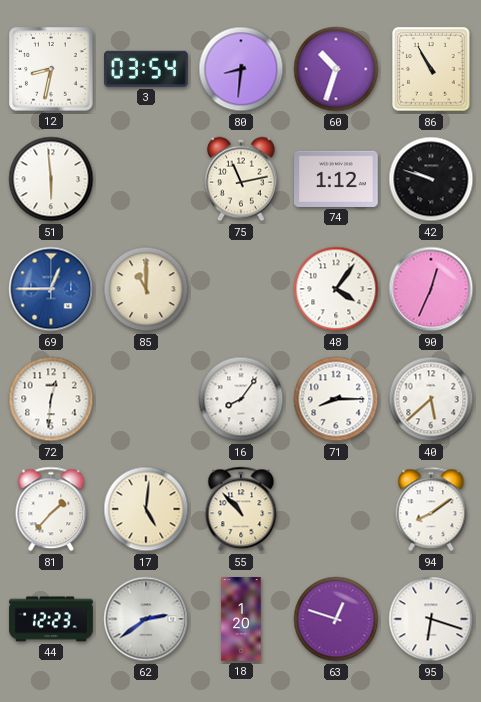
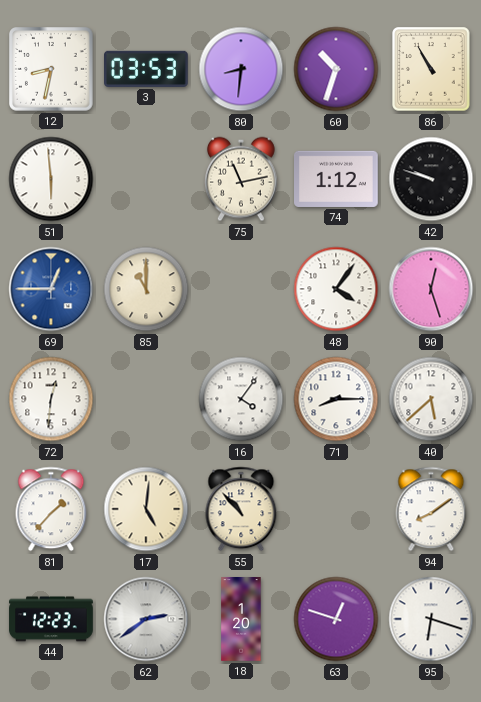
3: 03:54 -> 03:53 (147, 69)
90: 12:34 -> 12:27 (431, 289)
16: 8:06 -> 4:06 (241, 399)
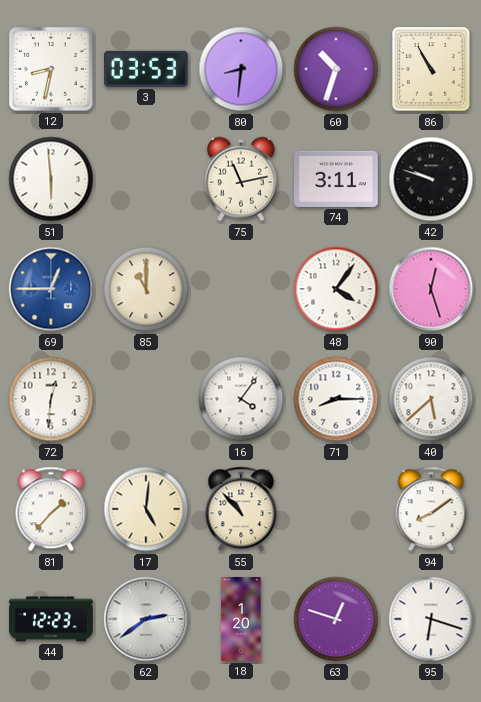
74: 1:12 -> 3:11 (337, 179)
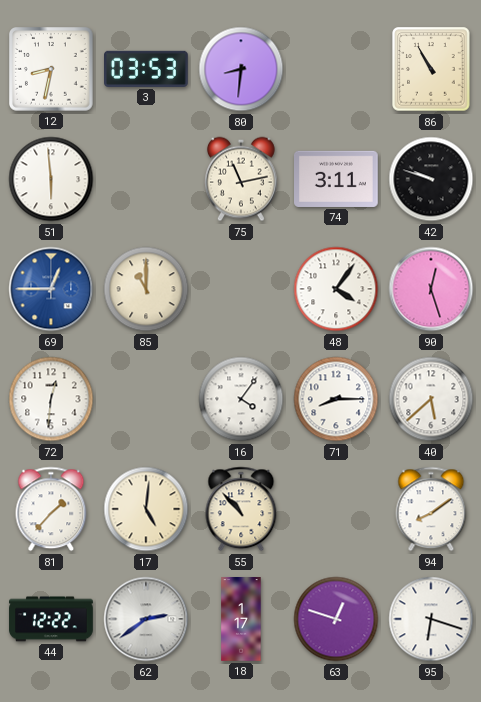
60: 10:33 -> none (336, 69)
44: 12:23 -> 12:22 (51, 619)
18: 1:20 -> 1:17 (241, 619)
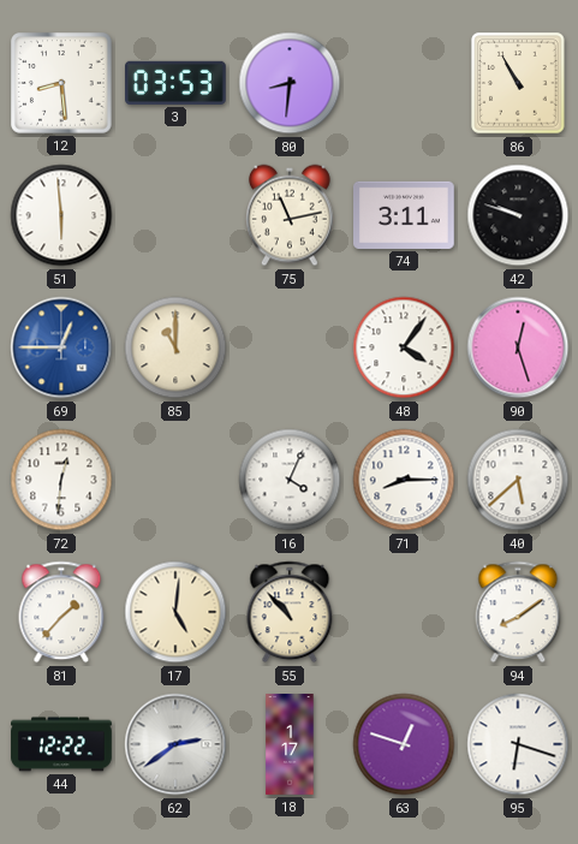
12: 8:32 -> 8:29 (62, 84)
16: 4:06 -> 4:04 (290, 480)
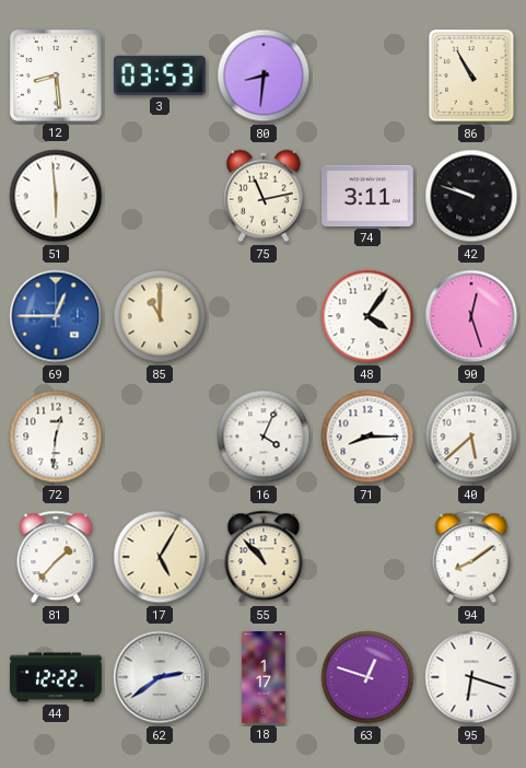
17: 5:01 -> 5:05 (160, 557)
